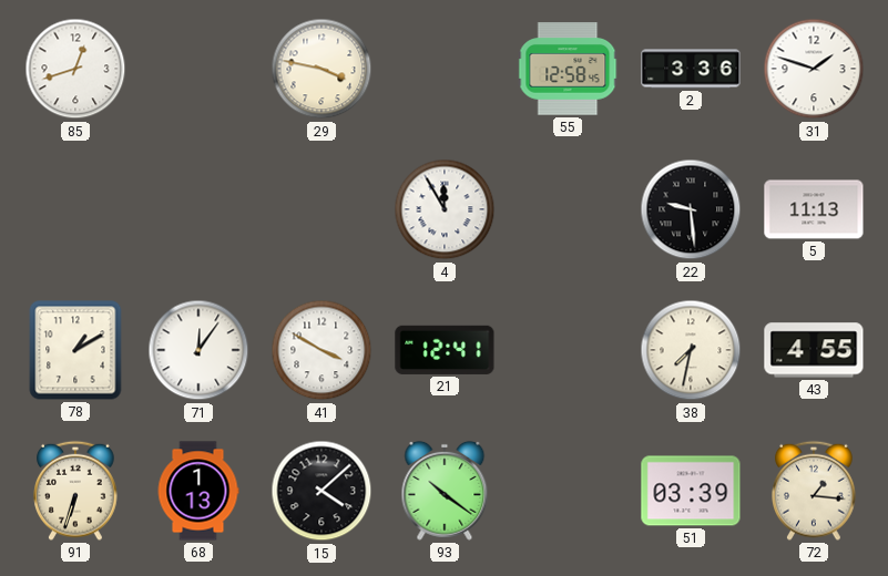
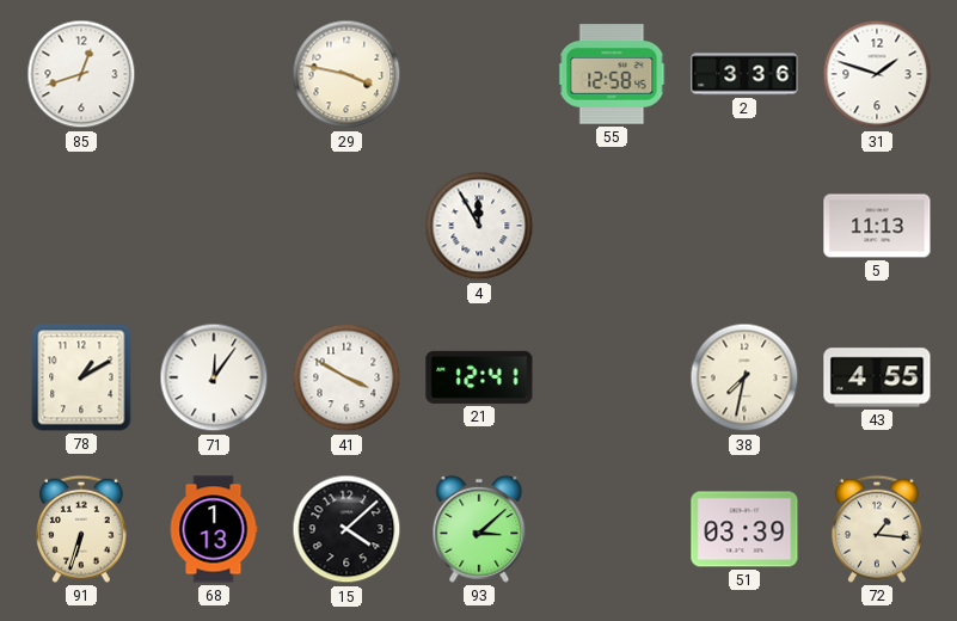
22: 9:29 -> none (691, 209)
93: 10:21 -> 3:08 (479, 529)
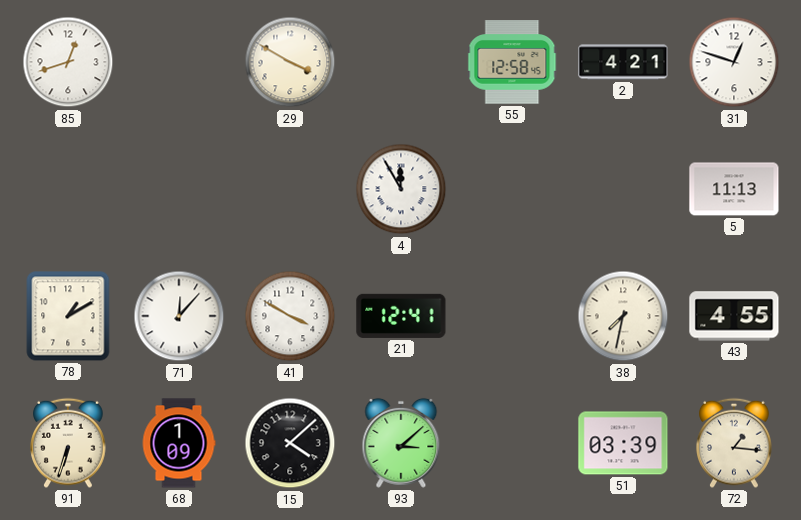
29: 3:47 -> 3:50 (290, 62)
2: 3:36 -> 4:21 (623, 62)
31: 1:48 -> 12:48 (734, 62)
71: 12:06 -> 12:07 (179, 316)
68: 1:13 -> 1:09 (179, 443)
